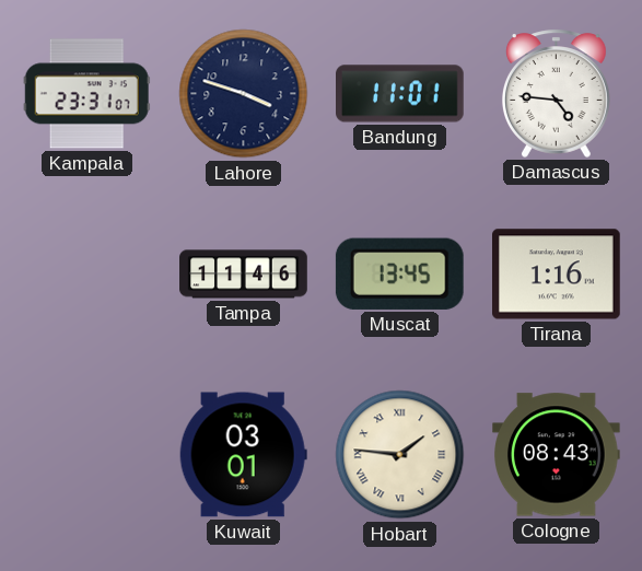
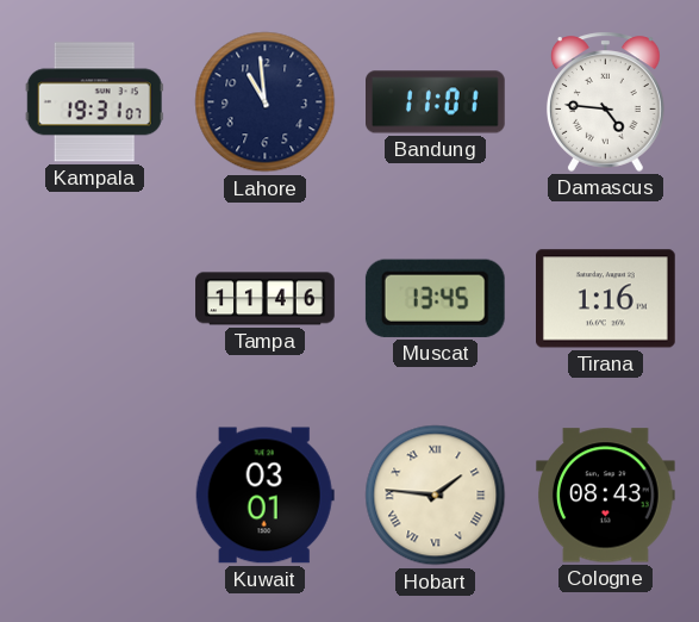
Kampala: 23:31 -> 19:31 (94, 102)
Lahore: 3:48 -> 10:59 (266, 102)
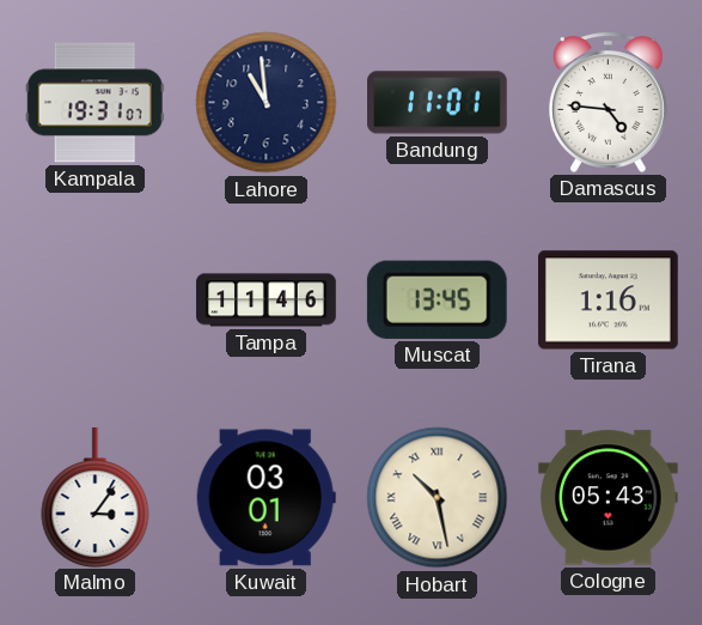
Malmo: none -> 3:06 (96, 498)
Hobart: 1:46 -> 10:28 (438, 498)
Cologne: 08:43 -> 05:43 (609, 498)
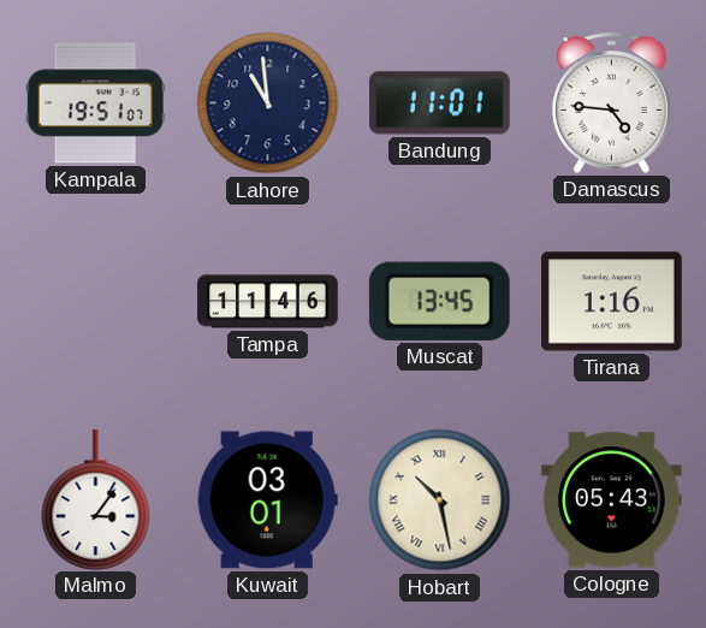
Kampala: 19:31 -> 19:51 (95, 103)
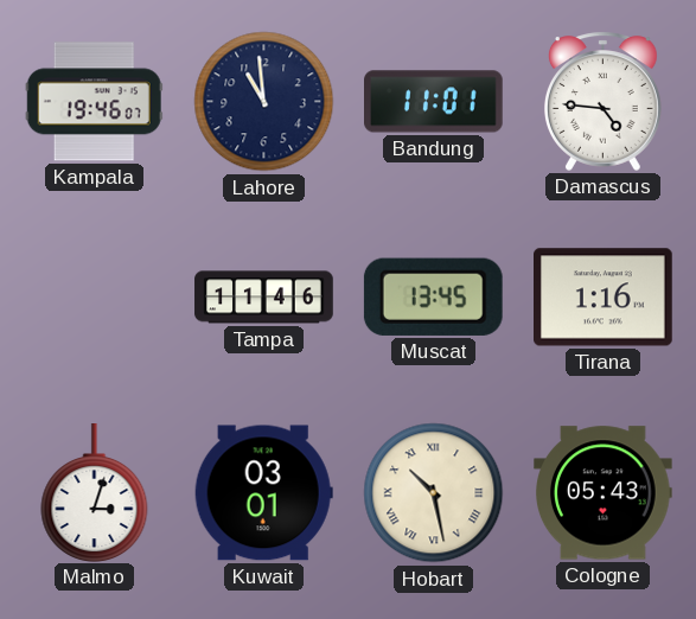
Kampala: 19:51 -> 19:46 (94, 102)
Malmo: 3:06 -> 3:03 (95, 493)
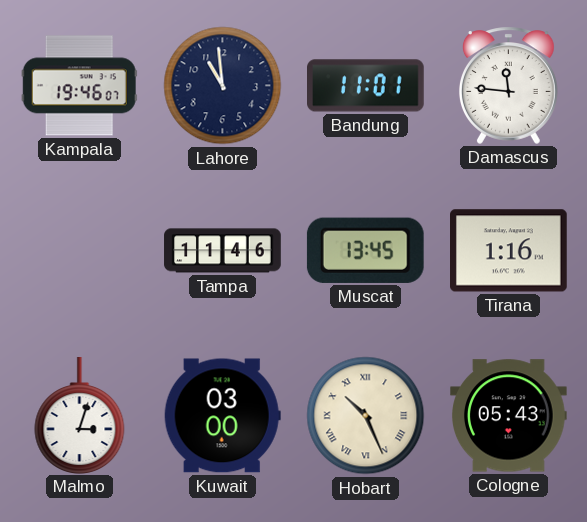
Damascus: 4:46 -> 11:46 (508, 85)
Kuwait: 03:01 -> 03:00 (222, 416)
Hobart: 10:28 -> 10:26 (366, 416)
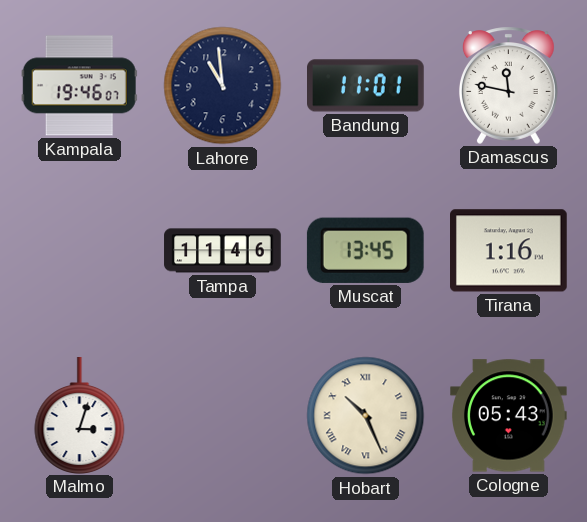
Damascus: 11:46 -> 11:47 (508, 85)
Kuwait: 03:00 -> none (222, 416)
